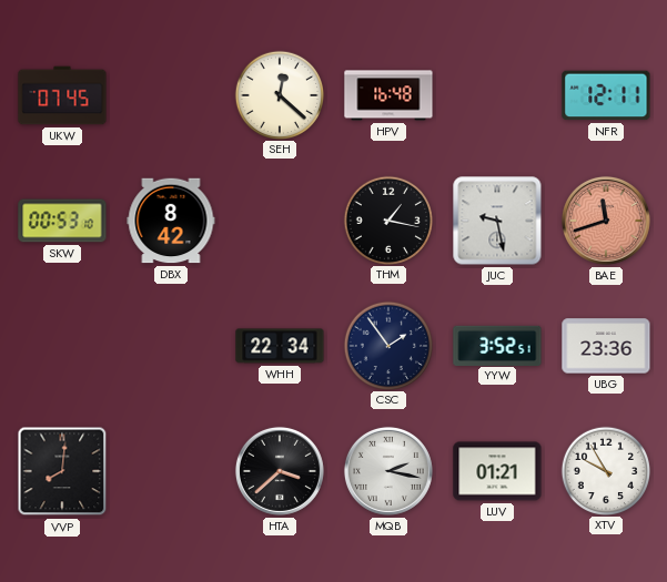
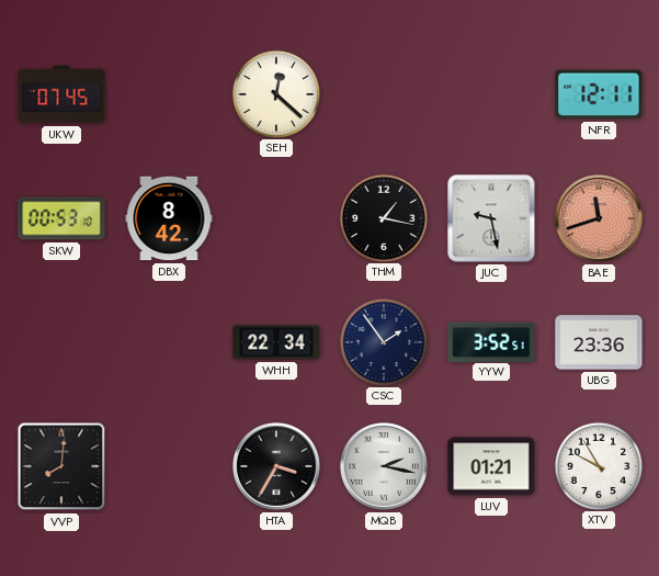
HPV: 16:48 -> none (388, 95)
HTA: 3:38 -> 3:35 (276, 466)
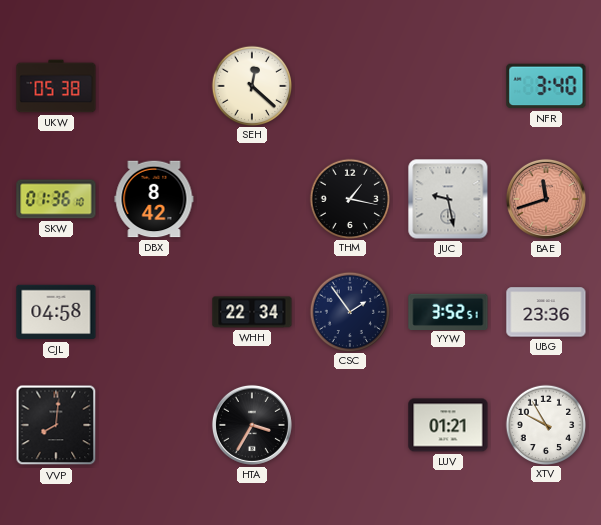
UKW: 07:45 -> 05:38 (56, 86)
NFR: 12:11 -> 3:40 (546, 86)
SKW: 00:53 -> 01:36 (56, 199)
CJL: none -> 04:58 (56, 312)
MQB: 2:17 -> none (384, 466)
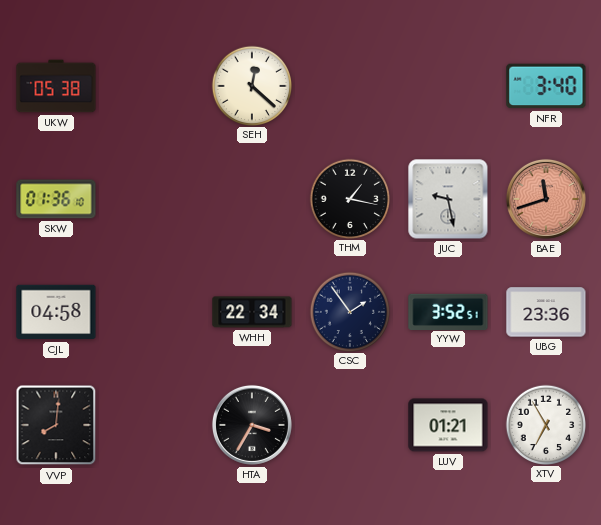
DBX: 8:42 -> none (154, 199)
XTV: 9:55 -> 6:55 (545, 424)
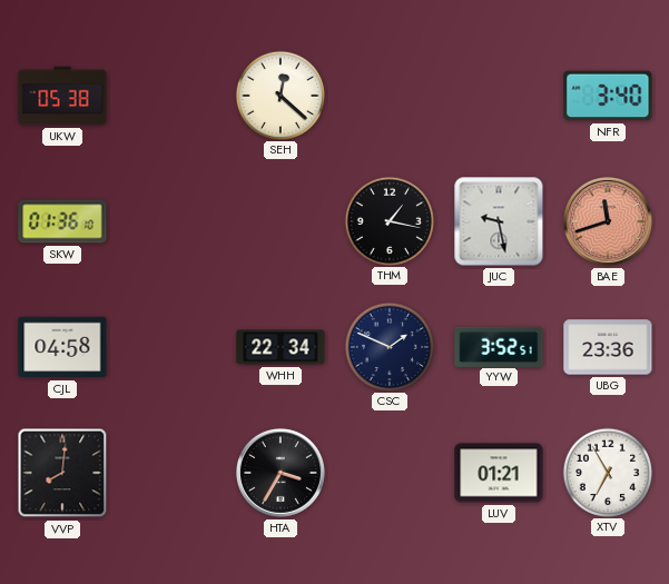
CSC: 1:54 -> 1:49 (388, 346)
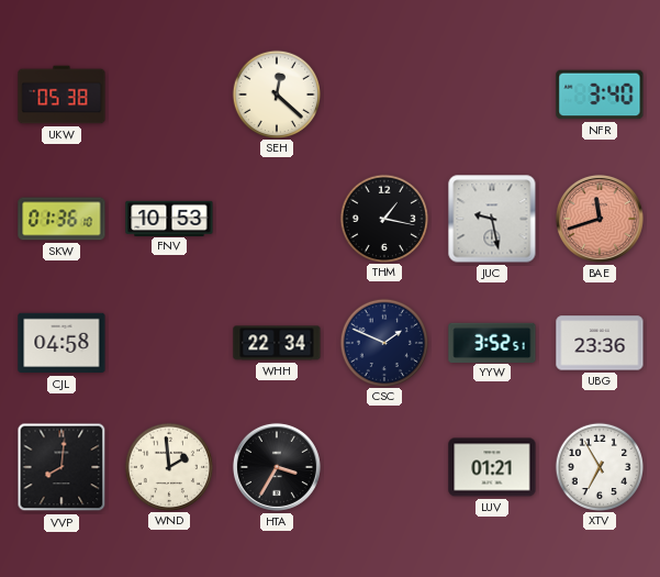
FNV: none -> 10:53 (169, 218)
WND: none -> 1:59 (168, 466)
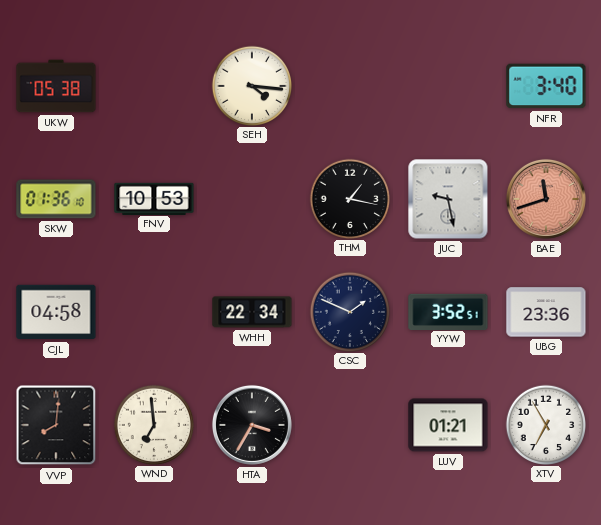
SEH: 12:22 -> 4:16 (251, 85)
WND: 1:59 -> 6:59 (153, 424)
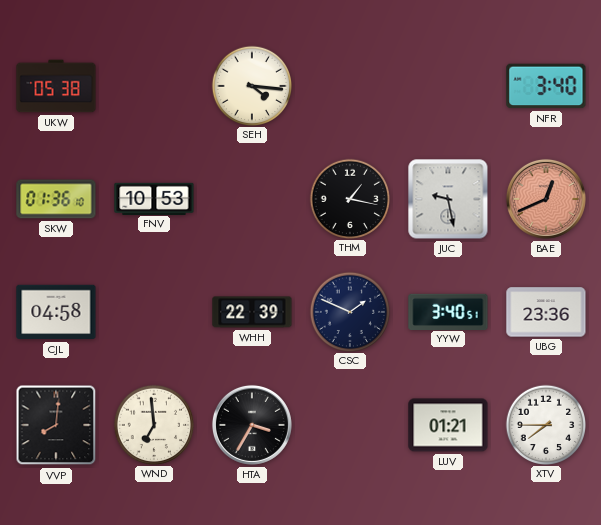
BAE: 11:42 -> 12:41 (546, 199)
WHH: 22:34 -> 22:39 (252, 312)
YYW: 3:52 -> 3:40 (448, 311)
XTV: 6:55 -> 7:45 (545, 424)
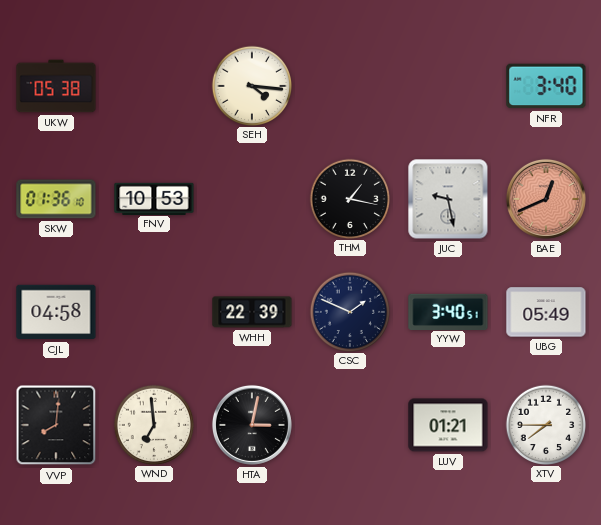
UBG: 23:36 -> 05:49 (546, 312)
HTA: 3:35 -> 3:02 (252, 425)
